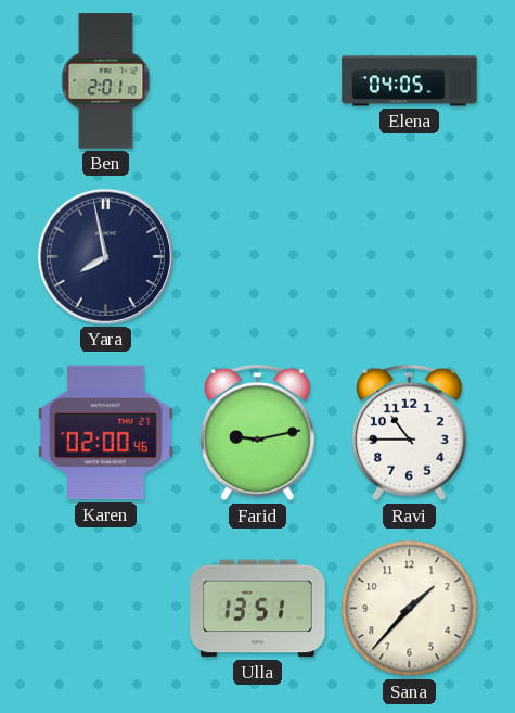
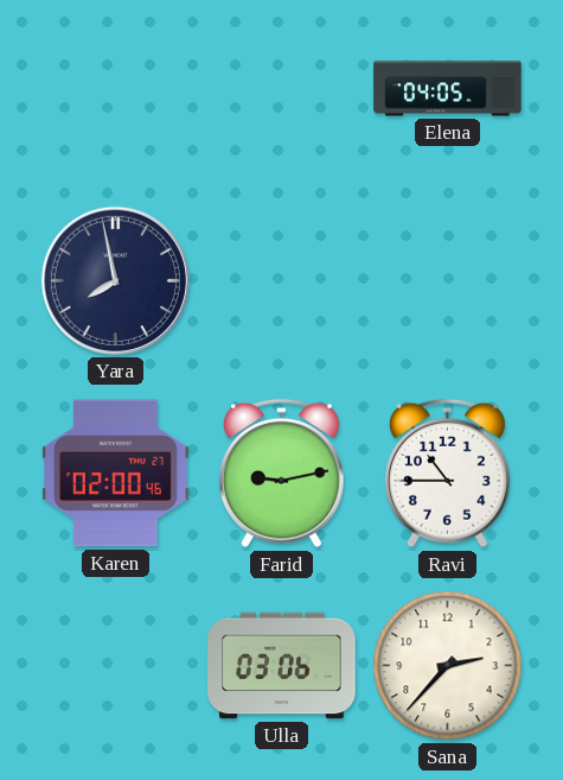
Ben: 2:01 -> none (106, 81)
Ulla: 13:51 -> 03:06 (282, 666)
Sana: 1:37 -> 2:37 (448, 666)
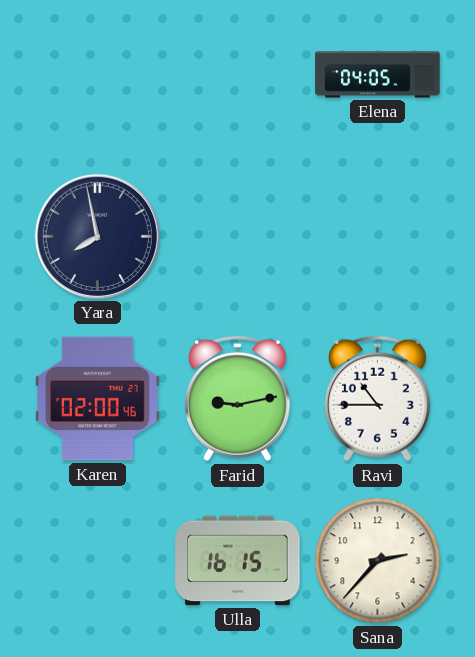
Ulla: 03:06 -> 16:15 (238, 561)
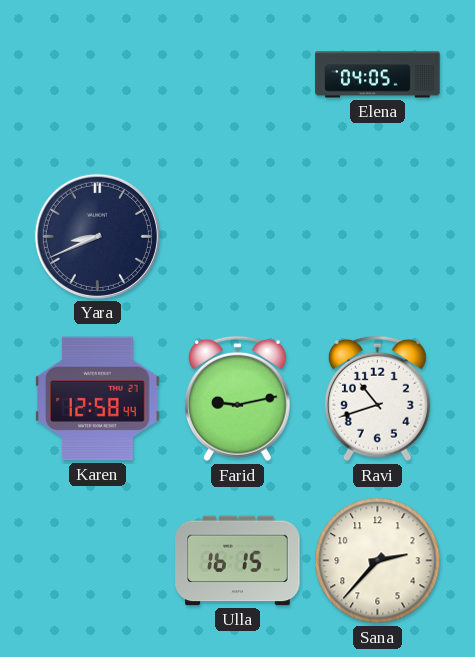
Yara: 7:58 -> 8:41 (97, 236)
Karen: 02:00 -> 12:58 (98, 399)
Ravi: 10:45 -> 10:42 (377, 399)
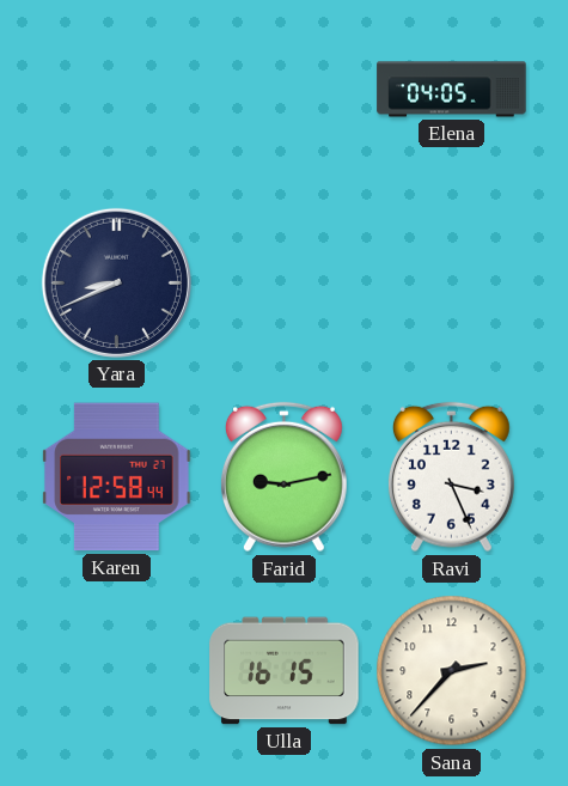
Ravi: 10:42 -> 3:26 (451, 477)
